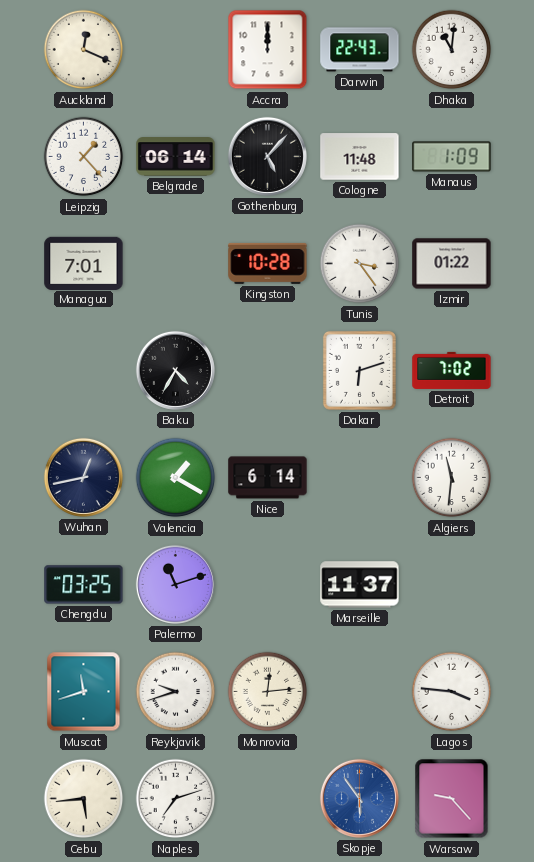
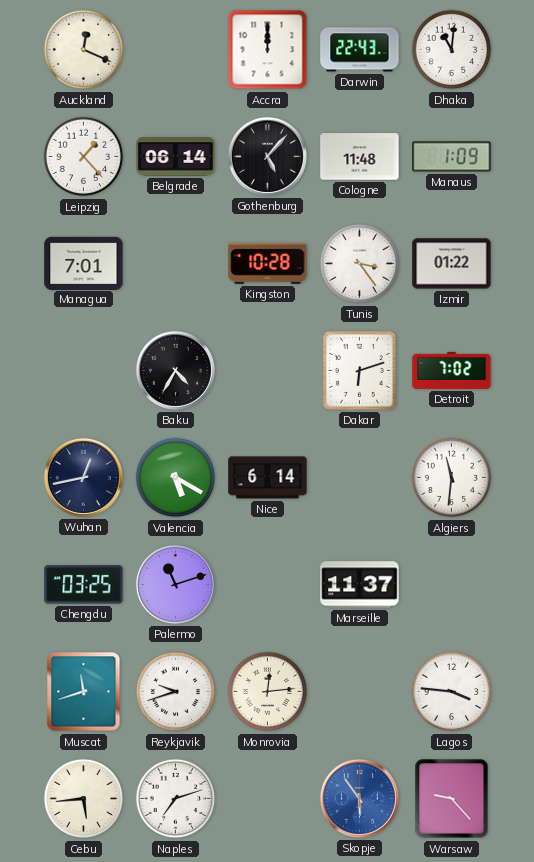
Valencia: 1:20 -> 5:20 (176, 478)
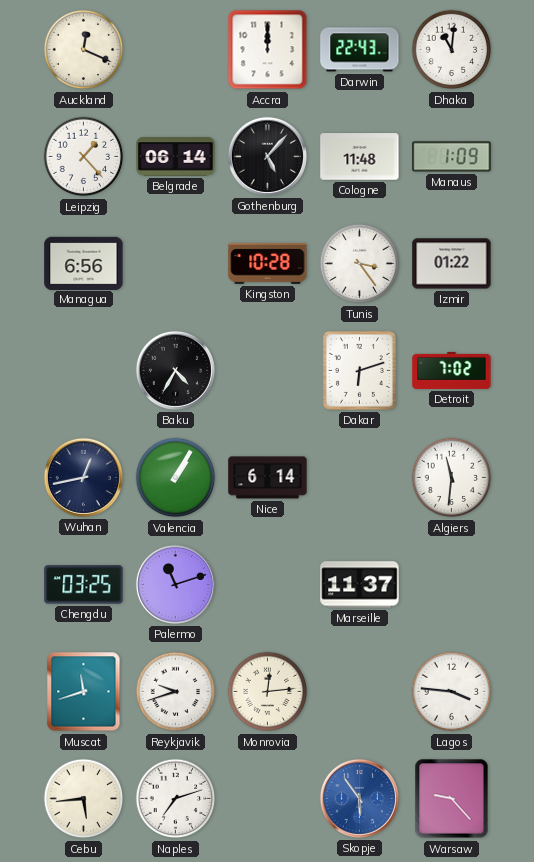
Managua: 7:01 -> 6:56 (84, 263)
Valencia: 5:20 -> 1:05 (176, 478)
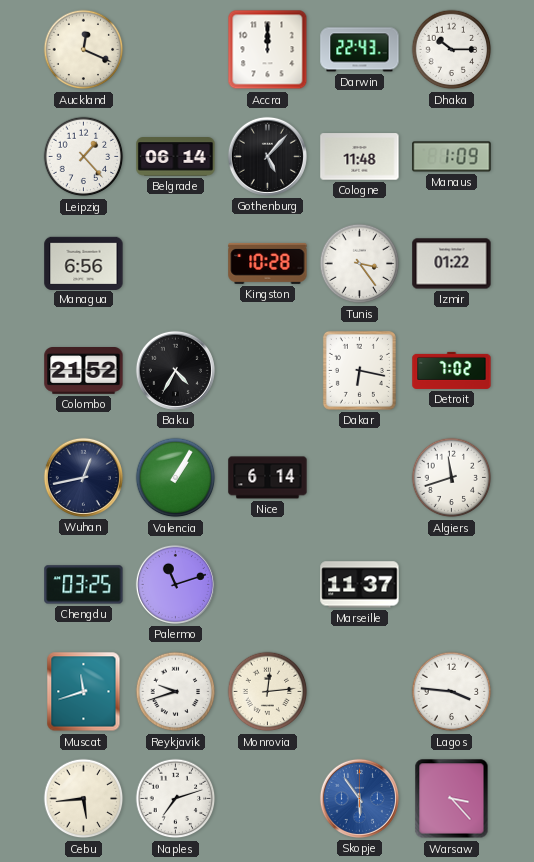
Dhaka: 11:01 -> 10:15 (452, 50)
Colombo: none -> 21:52 (84, 371)
Dakar: 6:12 -> 6:17 (359, 370)
Algiers: 11:31 -> 11:42 (452, 478)
Warsaw: 9:23 -> 3:23 (452, 799)
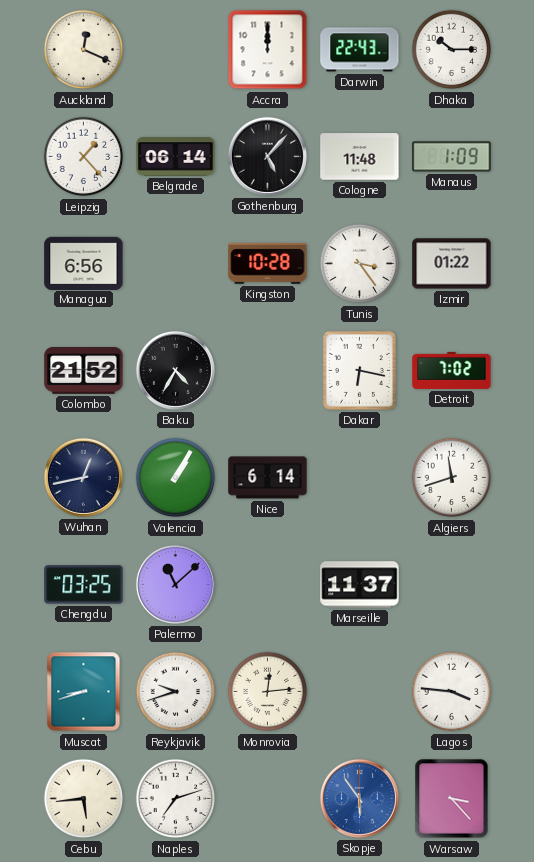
Palermo: 11:12 -> 11:08 (175, 584)
Muscat: 11:42 -> 8:42 (84, 692)
